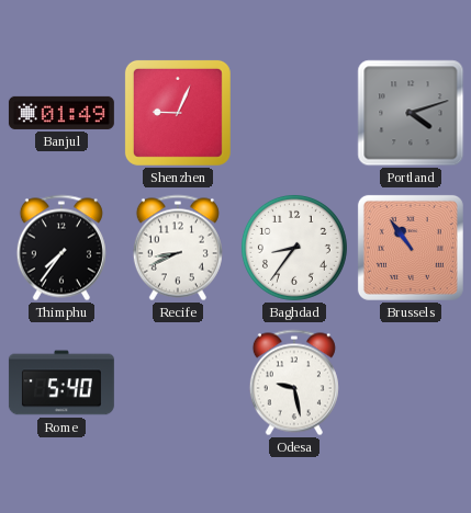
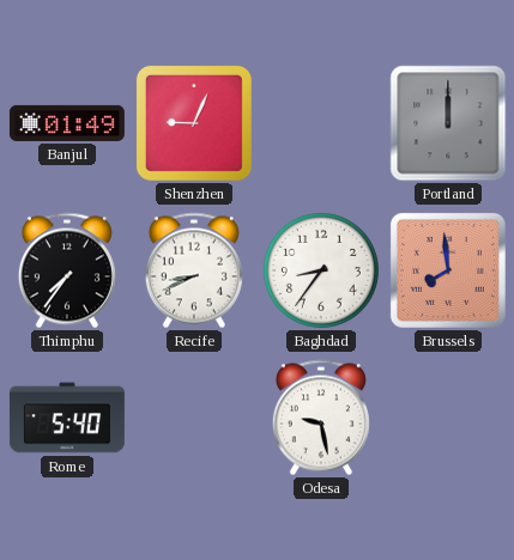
Portland: 4:12 -> 12:00 (448, 123)
Brussels: 10:54 -> 7:59 (448, 270)
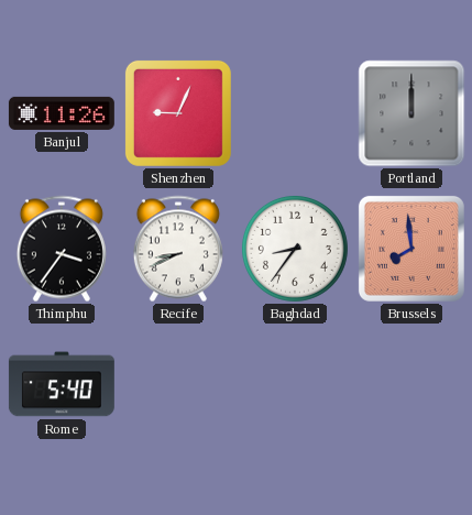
Banjul: 01:49 -> 11:26 (62, 113)
Thimphu: 7:36 -> 3:36 (62, 249)
Odesa: 9:28 -> none (321, 418)
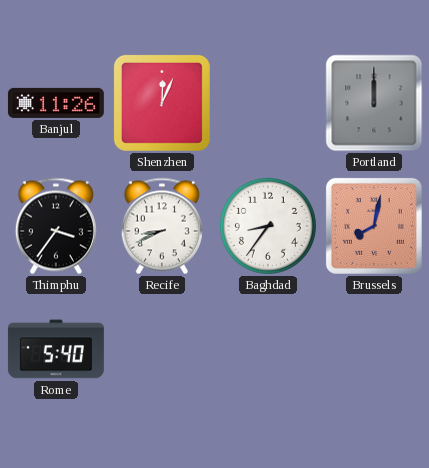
Shenzhen: 9:04 -> 12:04 (162, 103)
Brussels: 7:59 -> 8:02 (374, 226)
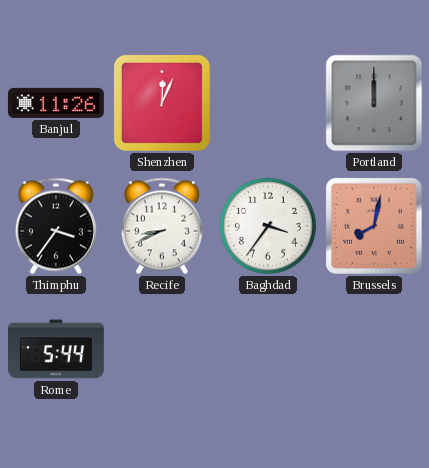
Baghdad: 8:36 -> 3:36 (268, 226)
Rome: 5:40 -> 5:44 (56, 349)
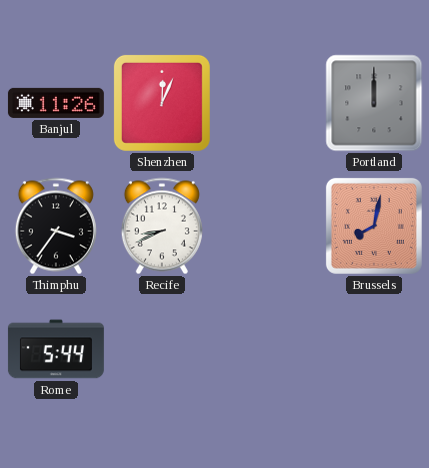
Baghdad: 3:36 -> none (268, 226)
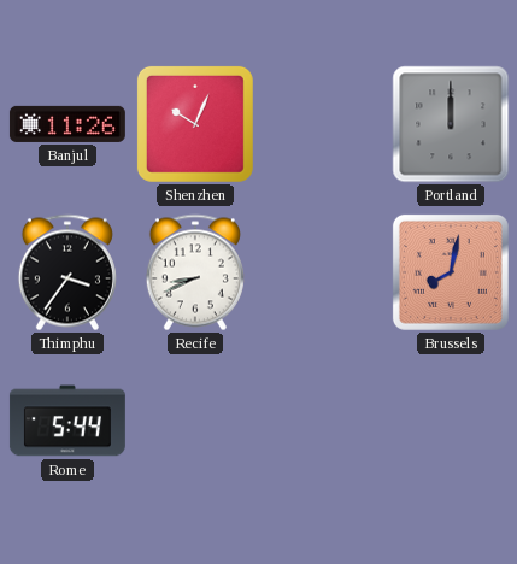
Shenzhen: 12:04 -> 10:04 (195, 124)
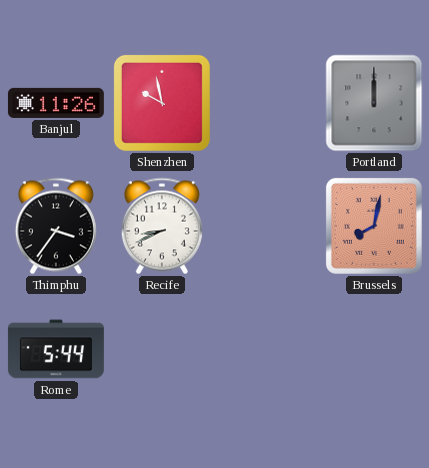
Shenzhen: 10:04 -> 9:58 (162, 103)
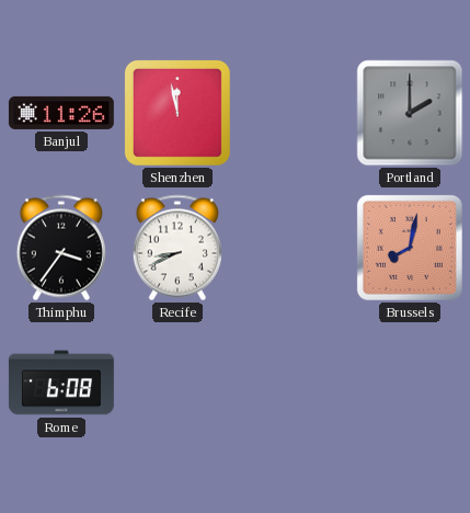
Shenzhen: 9:58 -> 11:58 (177, 113)
Portland: 12:00 -> 2:00 (410, 113)
Rome: 5:44 -> 6:08 (61, 383)
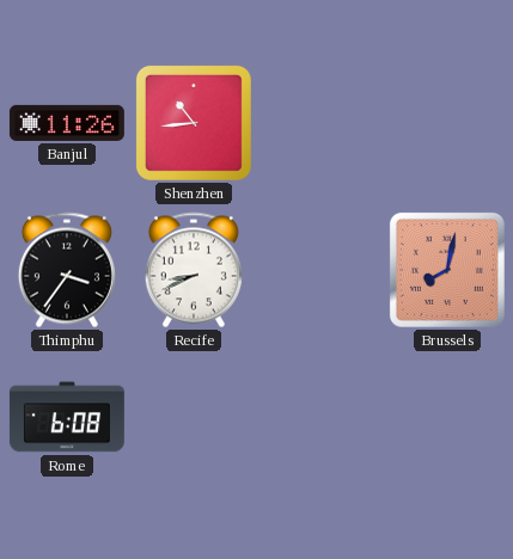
Shenzhen: 11:58 -> 10:44 (194, 123)
Portland: 2:00 -> none (410, 113)
